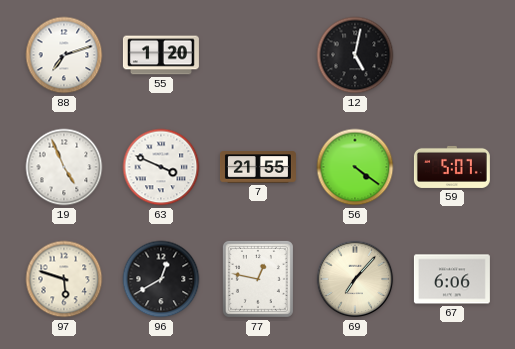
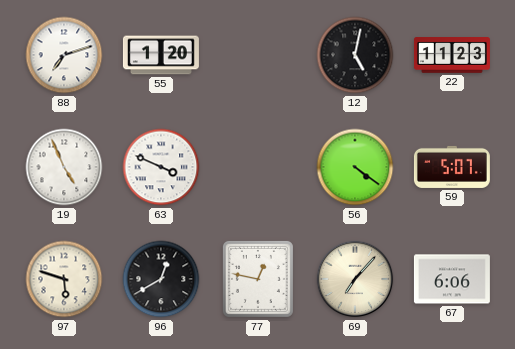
22: none -> 11:23 (452, 55)
7: 21:55 -> none (258, 167)
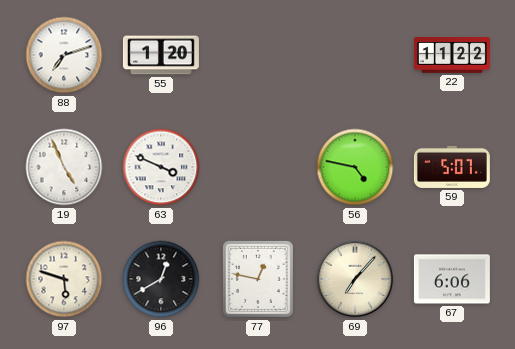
12: 5:02 -> none (355, 55)
22: 11:23 -> 11:22 (452, 55)
56: 4:21 -> 4:47 (355, 167)
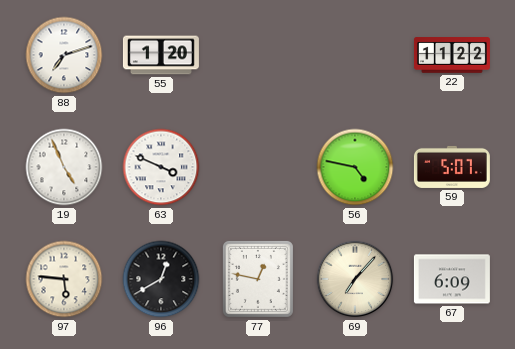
97: 5:48 -> 5:46 (64, 279)
67: 6:06 -> 6:09 (452, 279)
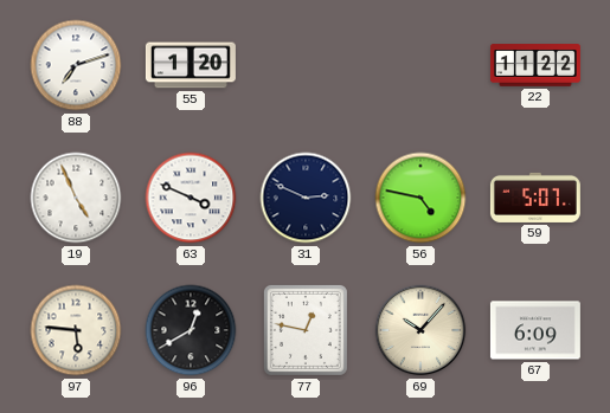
31: none -> 2:49 (306, 198)
69: 7:07 -> 10:07 (420, 330)
